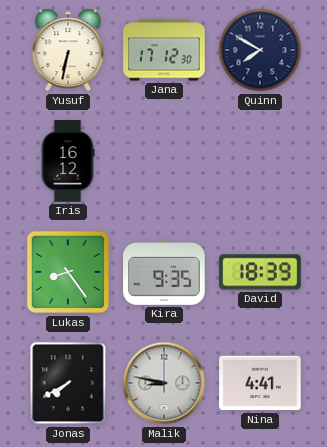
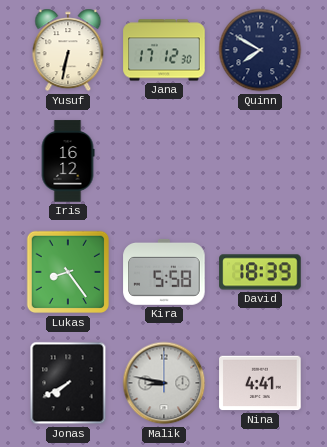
Kira: 9:35 -> 5:58 (164, 272)
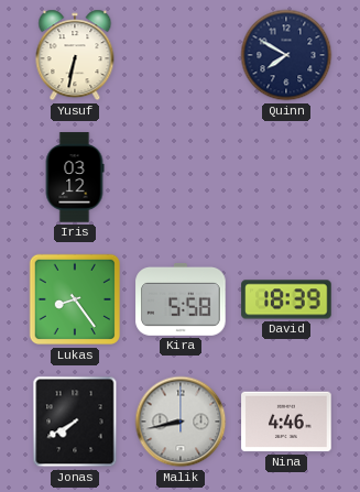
Jana: 17:12 -> none (164, 50)
Iris: 16:12 -> 03:12 (75, 177)
Malik: 8:47 -> 8:43 (181, 422)
Nina: 4:41 -> 4:46 (286, 422)
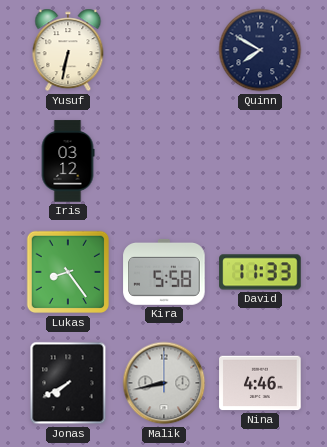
David: 18:39 -> 11:33 (260, 272)
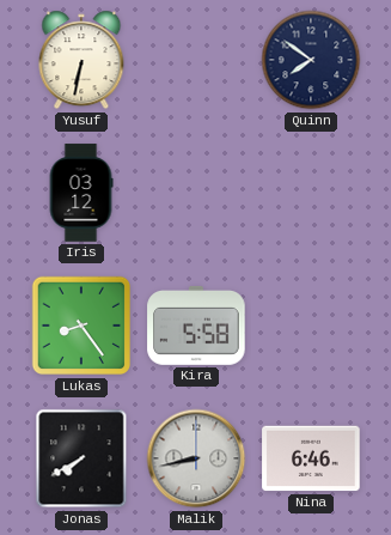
Quinn: 7:50 -> 7:51 (311, 60)
David: 11:33 -> none (260, 272)
Nina: 4:46 -> 6:46 (311, 458)
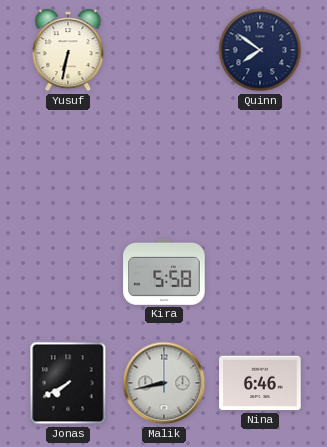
Iris: 03:12 -> none (81, 193)
Lukas: 8:24 -> none (81, 326)
